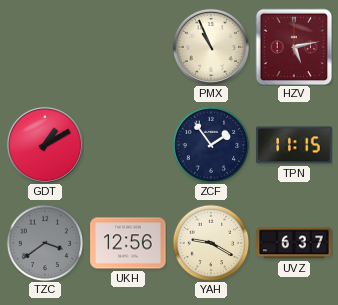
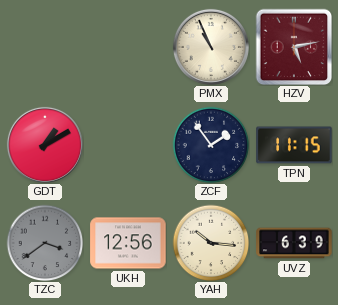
YAH: 9:20 -> 10:16 (211, 243)
UVZ: 6:37 -> 6:39 (294, 243)
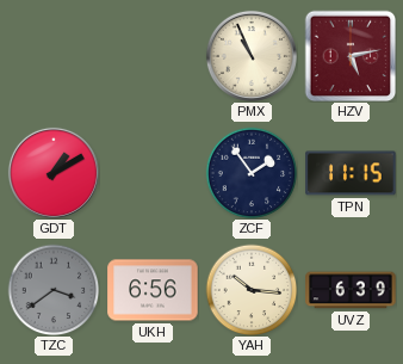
UKH: 12:56 -> 6:56 (153, 290)
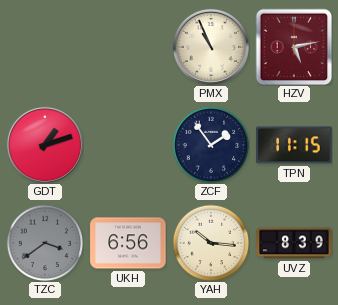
GDT: 1:10 -> 1:12 (45, 145)
UVZ: 6:39 -> 8:39 (294, 243)
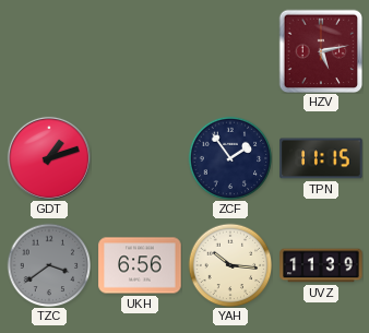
PMX: 10:56 -> none (211, 47)
UVZ: 8:39 -> 11:39 (321, 265)
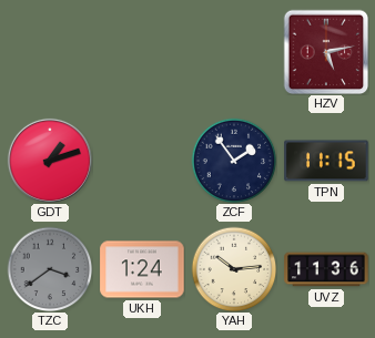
UKH: 6:56 -> 1:24 (142, 269)
YAH: 10:16 -> 10:14 (234, 269)
UVZ: 11:39 -> 11:36 (326, 269)
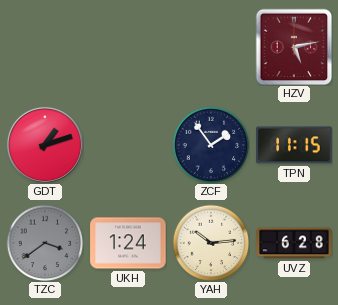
UVZ: 11:36 -> 6:28 (294, 243)
